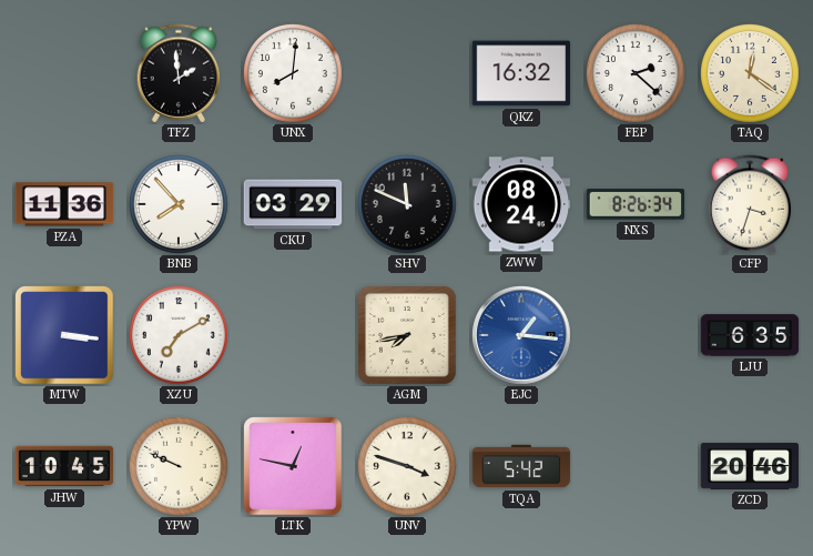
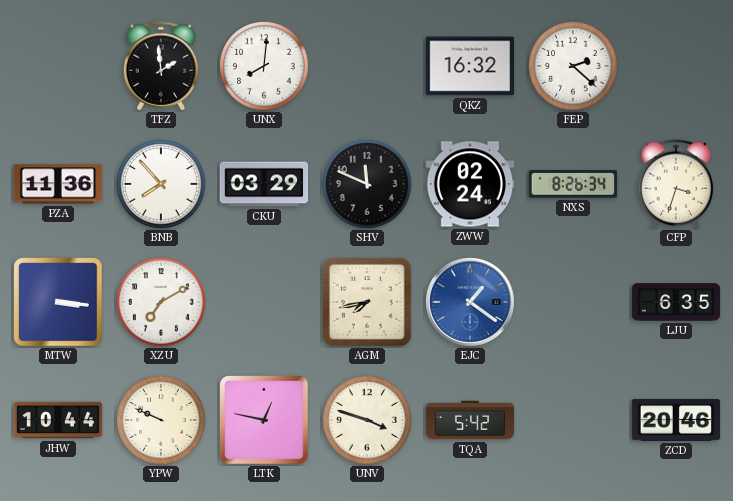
TAQ: 12:21 -> none (750, 73)
ZWW: 08:24 -> 02:24 (470, 184)
EJC: 1:16 -> 1:21 (470, 302)
JHW: 10:45 -> 10:44 (58, 420)
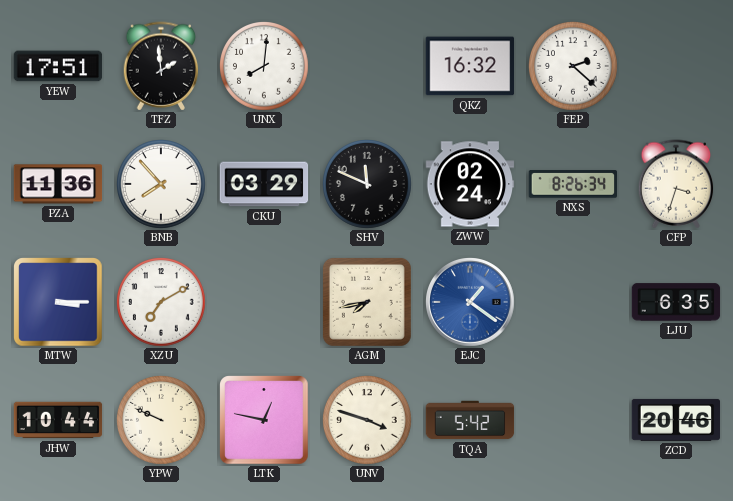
YEW: none -> 17:51 (58, 66)
MTW: 3:16 -> 3:15 (58, 302)
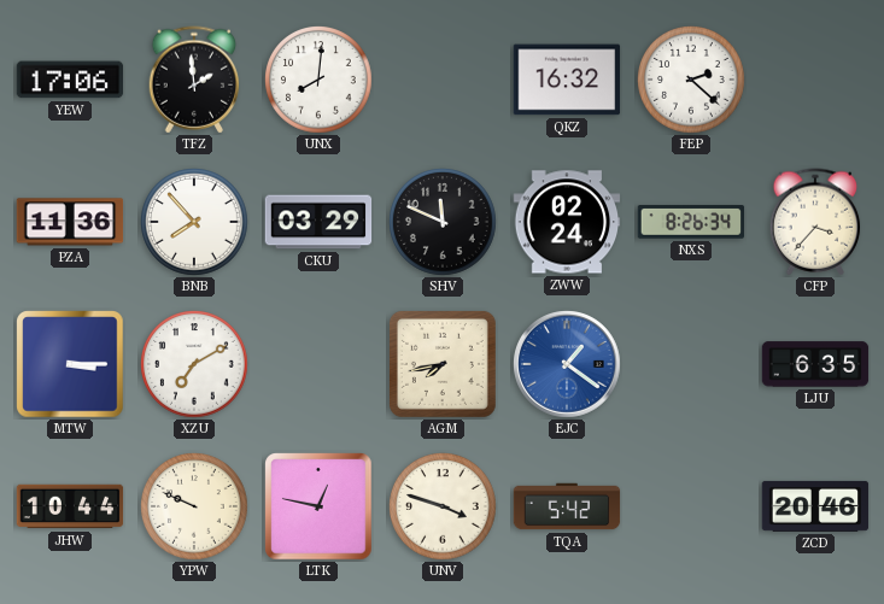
YEW: 17:51 -> 17:06 (70, 80)
CFP: 3:33 -> 3:37 (815, 222)
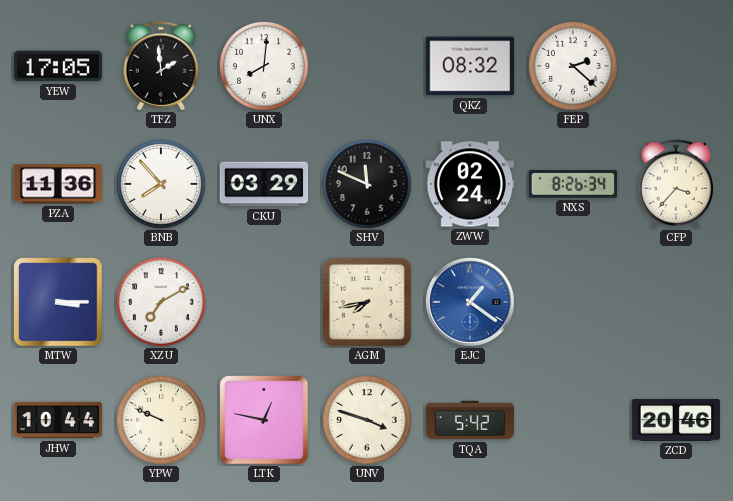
YEW: 17:06 -> 17:05 (58, 66)
QKZ: 16:32 -> 08:32 (470, 66)
LJU: 6:35 -> none (815, 364)
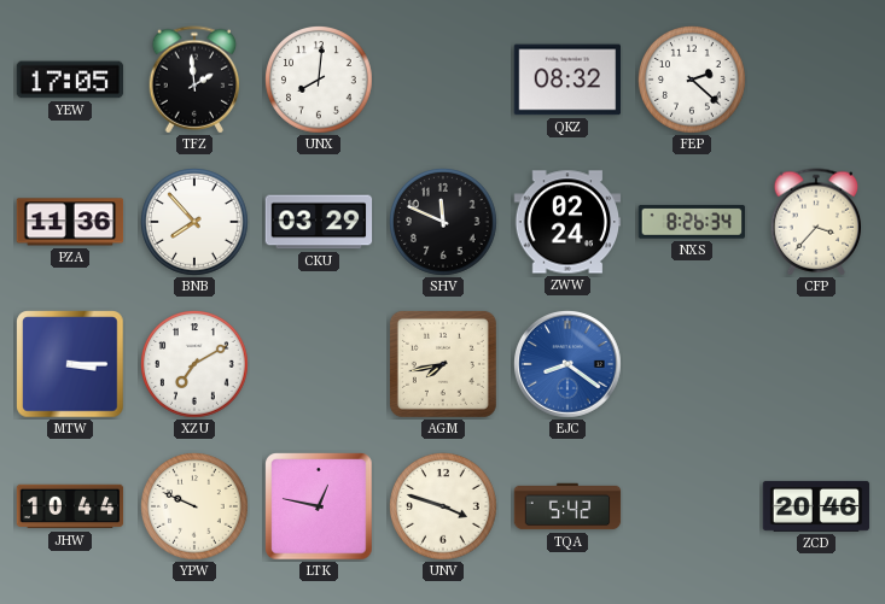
EJC: 1:21 -> 8:21 (567, 364)
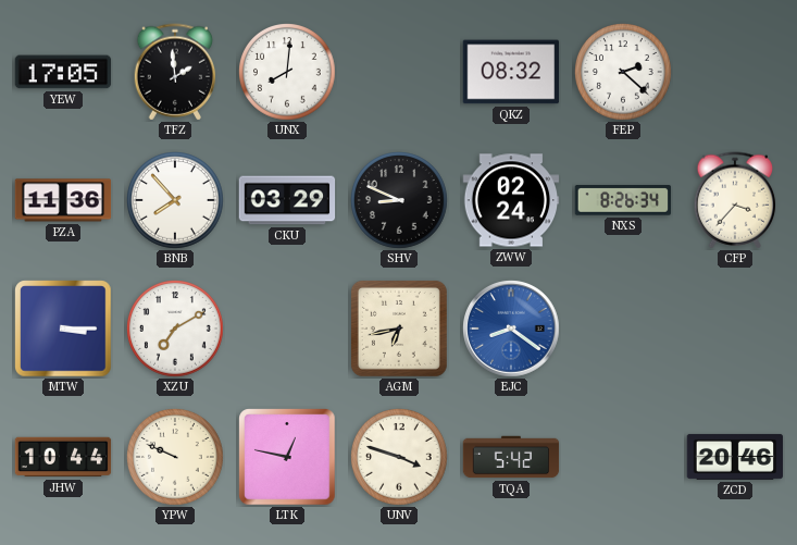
SHV: 11:49 -> 8:49 (399, 200)
AGM: 7:43 -> 6:43 (399, 329)
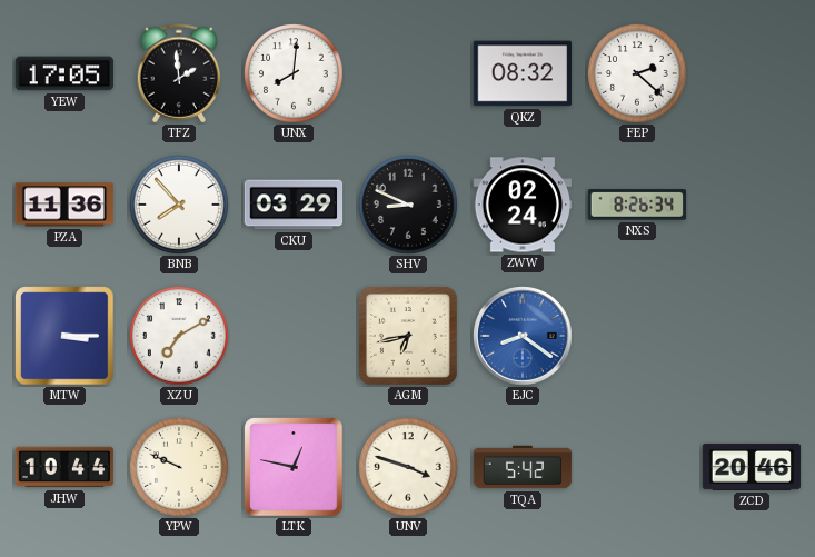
CFP: 3:37 -> none (735, 200)
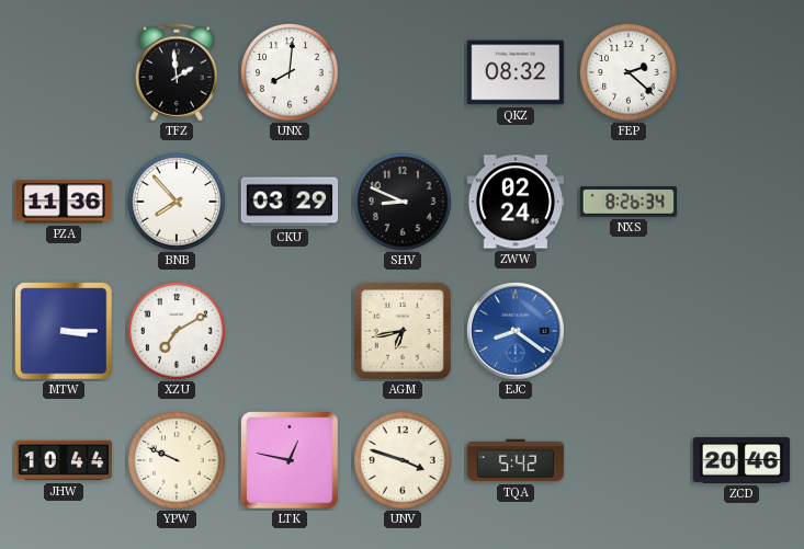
YEW: 17:05 -> none (64, 73)
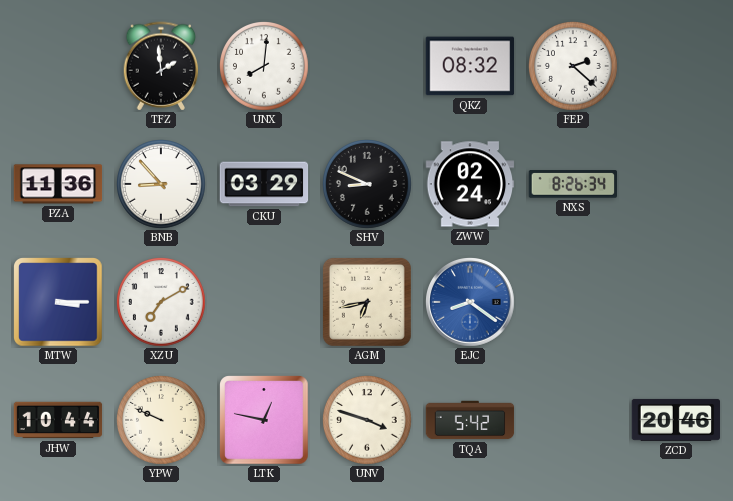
BNB: 7:53 -> 8:53 (161, 184)
